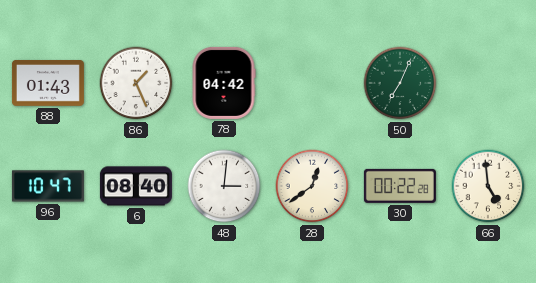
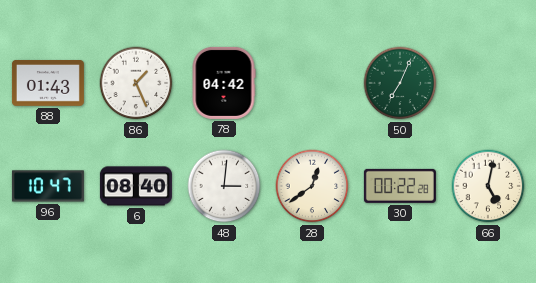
66: 4:59 -> 5:02 (488, 186)
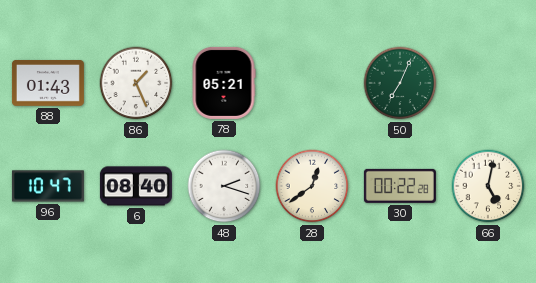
78: 04:42 -> 05:21 (224, 83)
48: 3:01 -> 2:18 (224, 186)
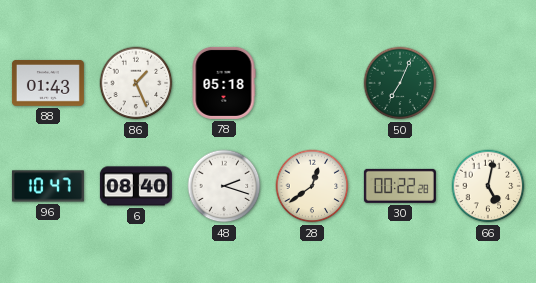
78: 05:21 -> 05:18 (224, 83)
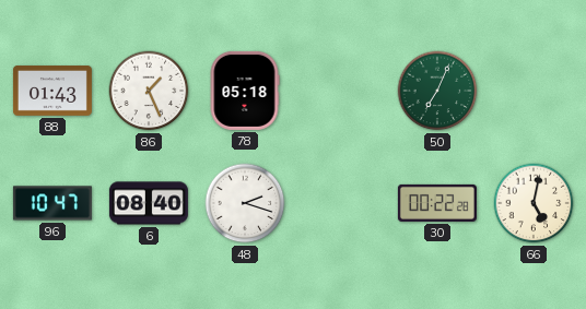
28: 12:39 -> none (312, 186)
